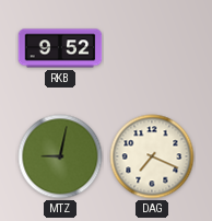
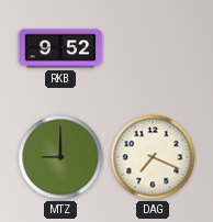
MTZ: 9:02 -> 9:00 (60, 157)
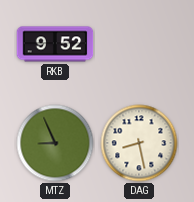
MTZ: 9:00 -> 8:56 (55, 143)
DAG: 7:19 -> 8:28 (139, 143)
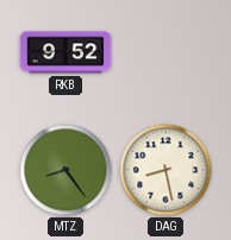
MTZ: 8:56 -> 8:24 (65, 170)
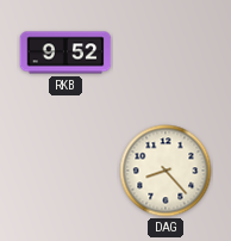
MTZ: 8:24 -> none (65, 170)
DAG: 8:28 -> 8:23 (166, 171)
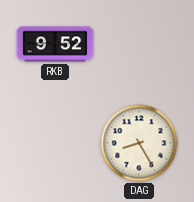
DAG: 8:23 -> 8:25 (139, 143)
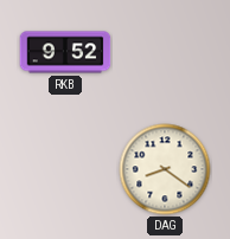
DAG: 8:25 -> 8:21 (165, 169)
